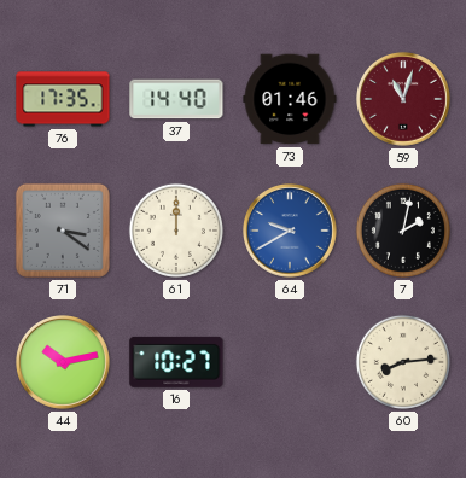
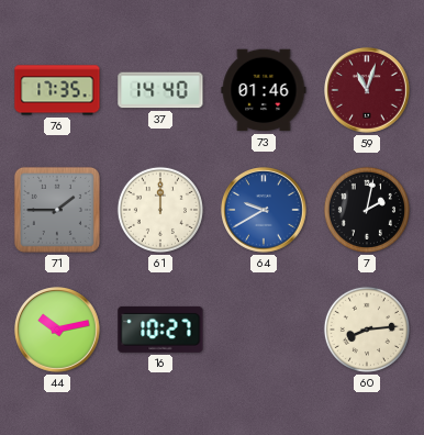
71: 3:21 -> 1:45 (57, 210)
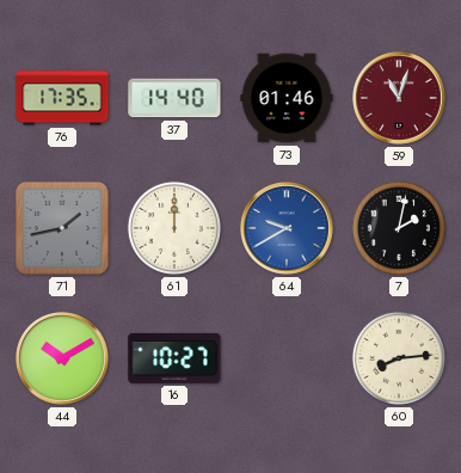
71: 1:45 -> 1:43 (62, 228)
44: 10:13 -> 10:10 (63, 360)
